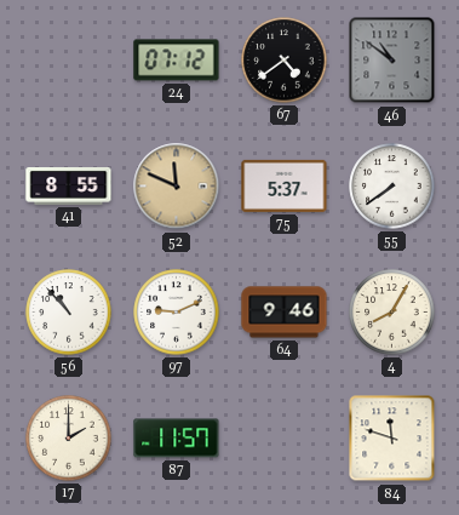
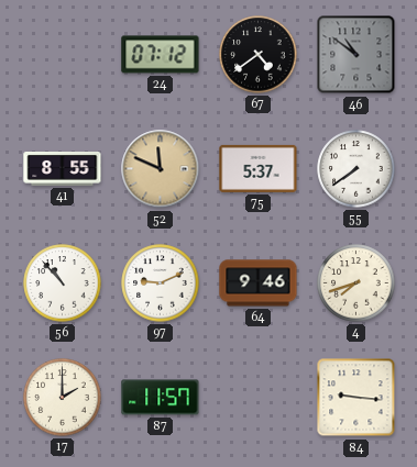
4: 8:05 -> 7:42 (356, 283)
84: 11:48 -> 9:16 (356, 398)
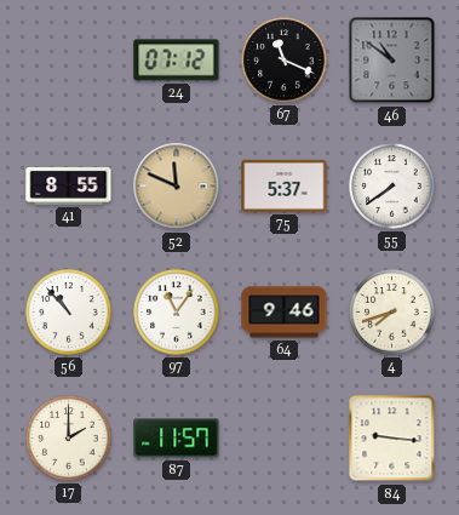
67: 4:39 -> 11:19 (285, 61)
97: 9:11 -> 11:06 (177, 313)
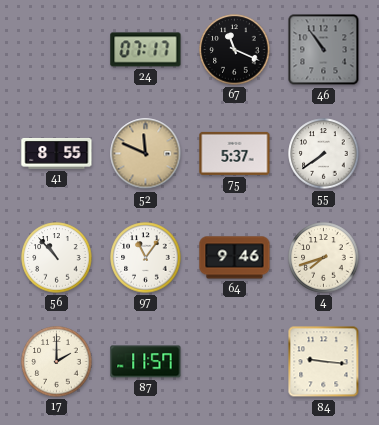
24: 07:12 -> 07:17 (146, 50)
46: 10:51 -> 10:54 (324, 50)
